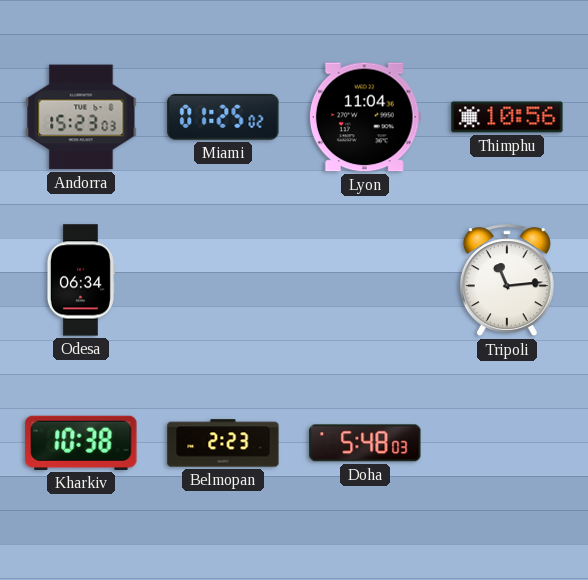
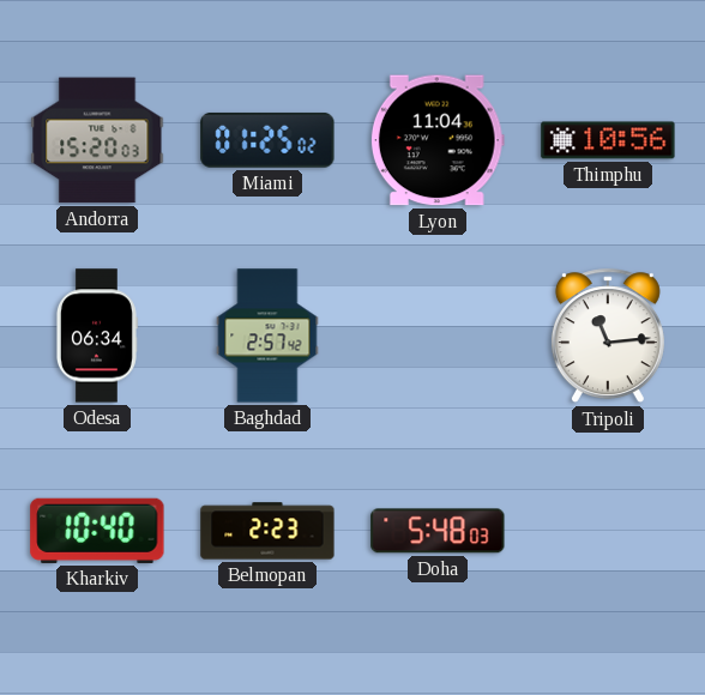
Andorra: 15:23 -> 15:20 (97, 140)
Baghdad: none -> 2:57 (267, 336)
Kharkiv: 10:38 -> 10:40 (97, 531)
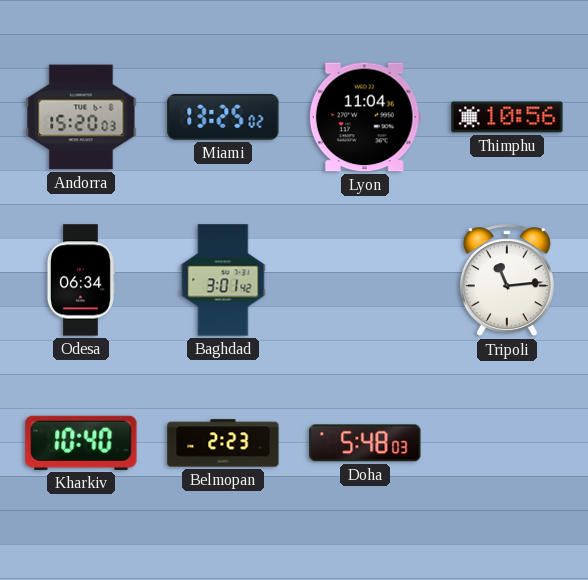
Miami: 01:25 -> 13:25 (223, 117)
Baghdad: 2:57 -> 3:01 (223, 280)
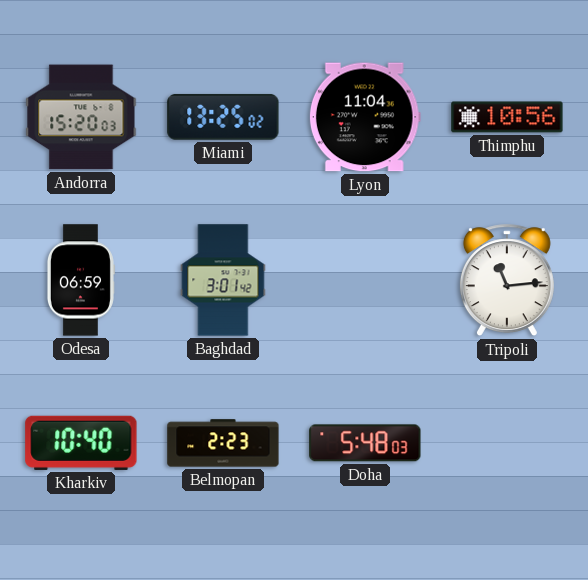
Odesa: 06:34 -> 06:59 (80, 280)
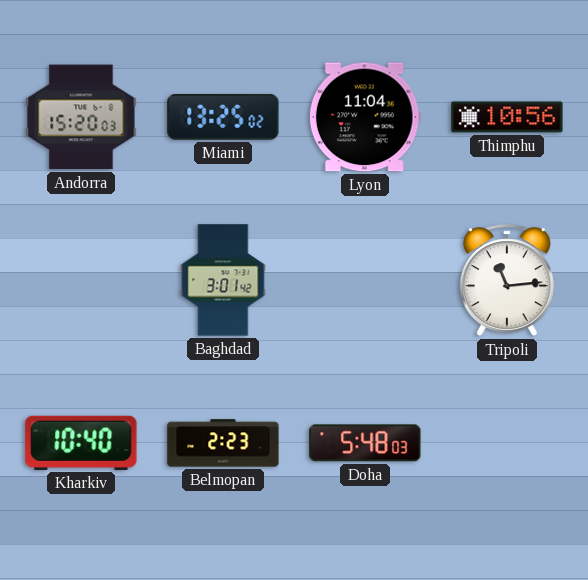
Odesa: 06:59 -> none (80, 280)
